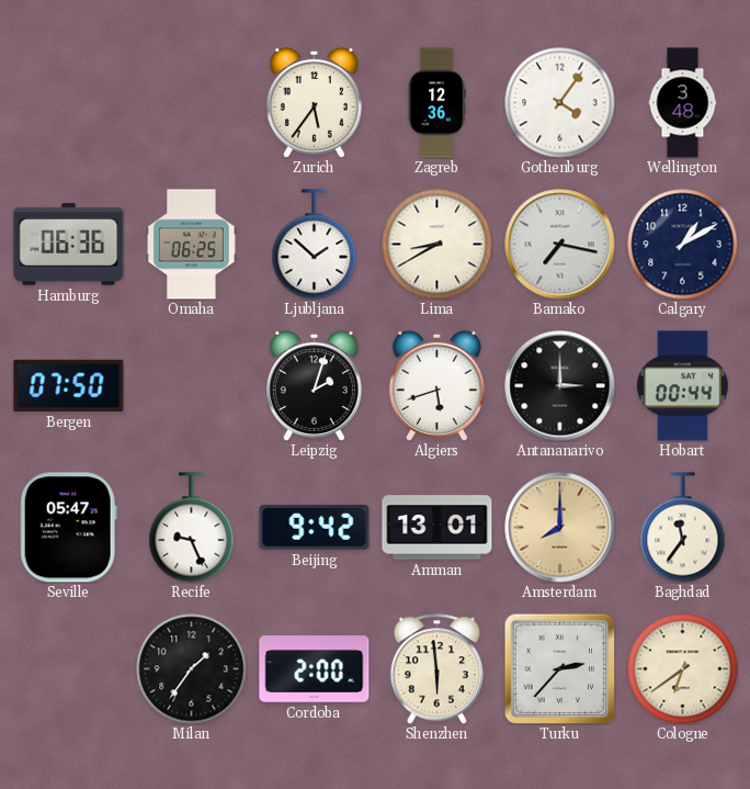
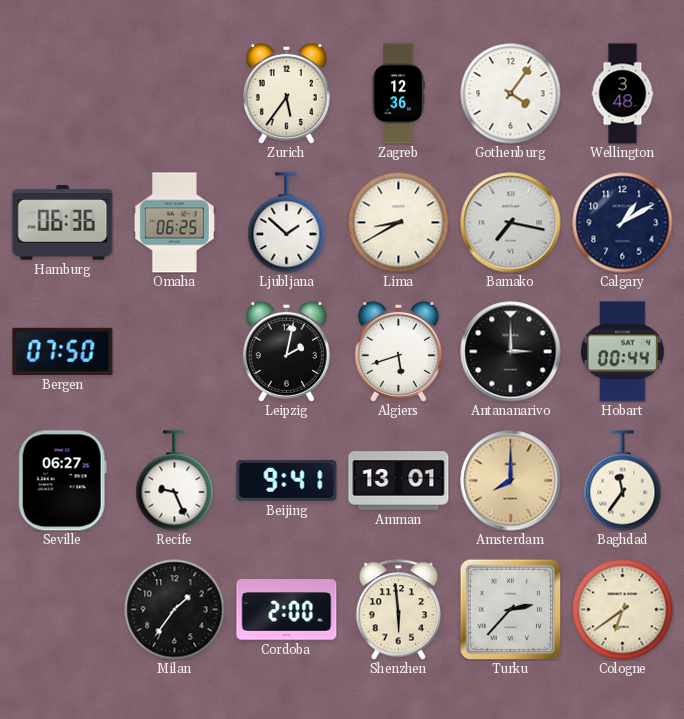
Leipzig: 2:03 -> 2:02 (286, 351)
Seville: 05:47 -> 06:27 (62, 481)
Beijing: 9:42 -> 9:41 (287, 480)
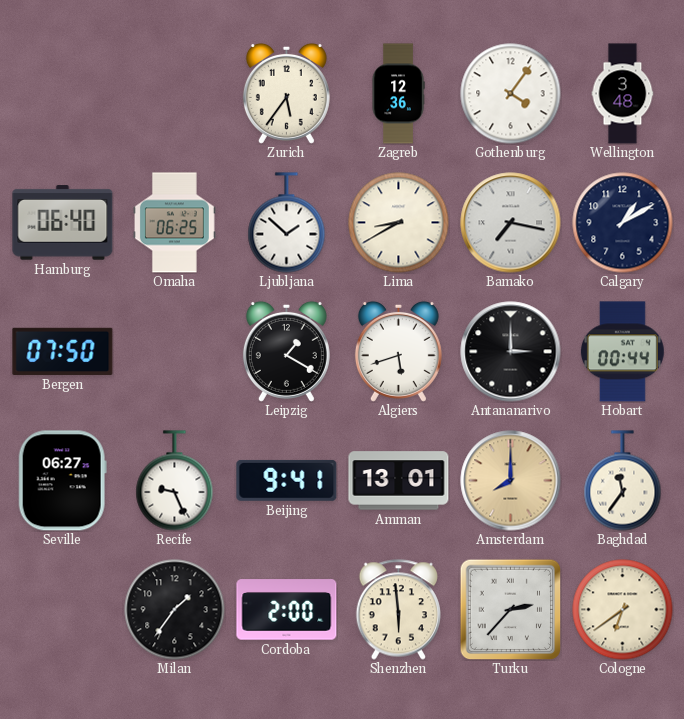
Hamburg: 06:36 -> 06:40 (63, 223)
Leipzig: 2:02 -> 1:20 (286, 351)
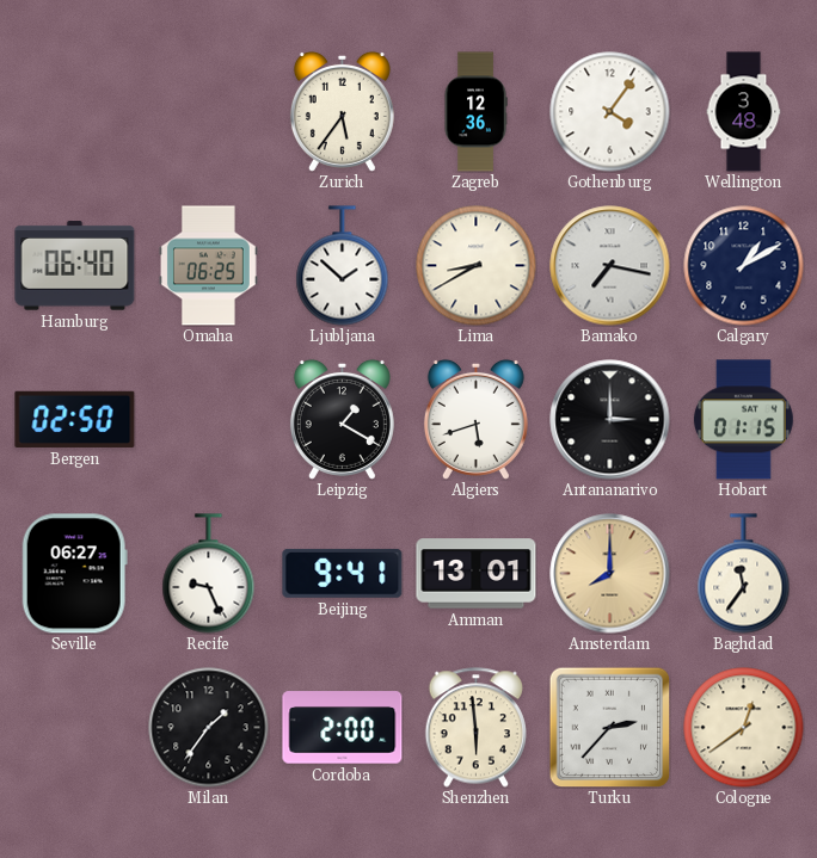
Bergen: 07:50 -> 02:50 (75, 419)
Hobart: 00:44 -> 01:15 (743, 420)
Cologne: 6:39 -> 12:39 (744, 728)
